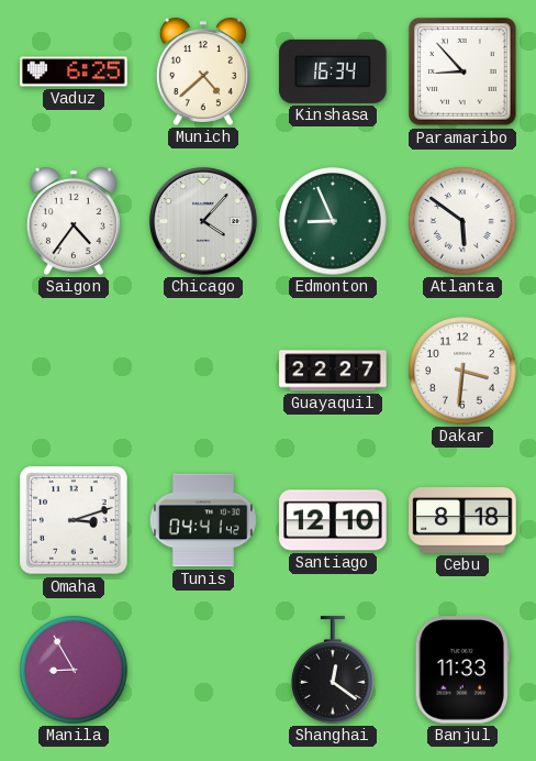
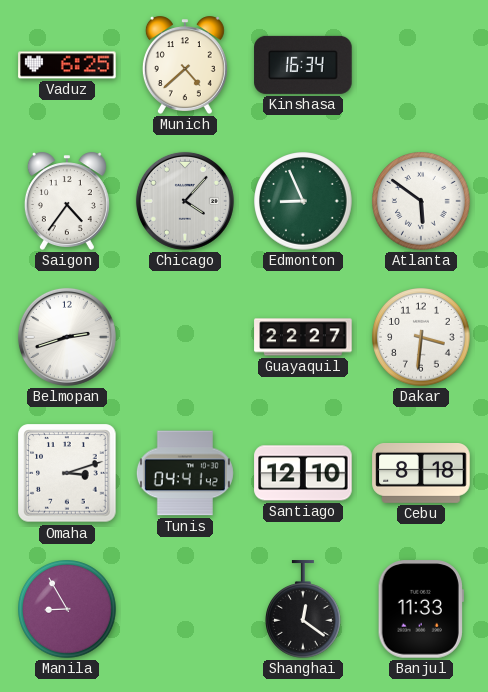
Paramaribo: 8:53 -> none (462, 71)
Belmopan: none -> 2:42 (67, 337)
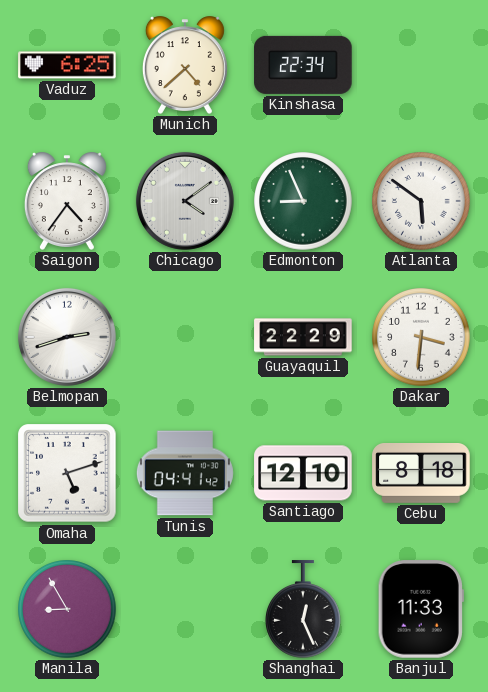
Kinshasa: 16:34 -> 22:34 (303, 65)
Chicago: 4:07 -> 4:09 (185, 201)
Guayaquil: 22:27 -> 22:29 (303, 337)
Omaha: 3:12 -> 5:12 (67, 473)
Shanghai: 12:21 -> 12:26 (304, 609)
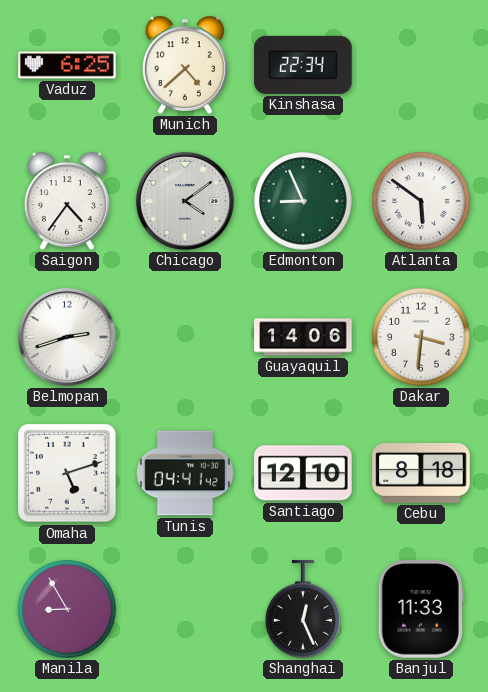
Guayaquil: 22:29 -> 14:06 (303, 337)
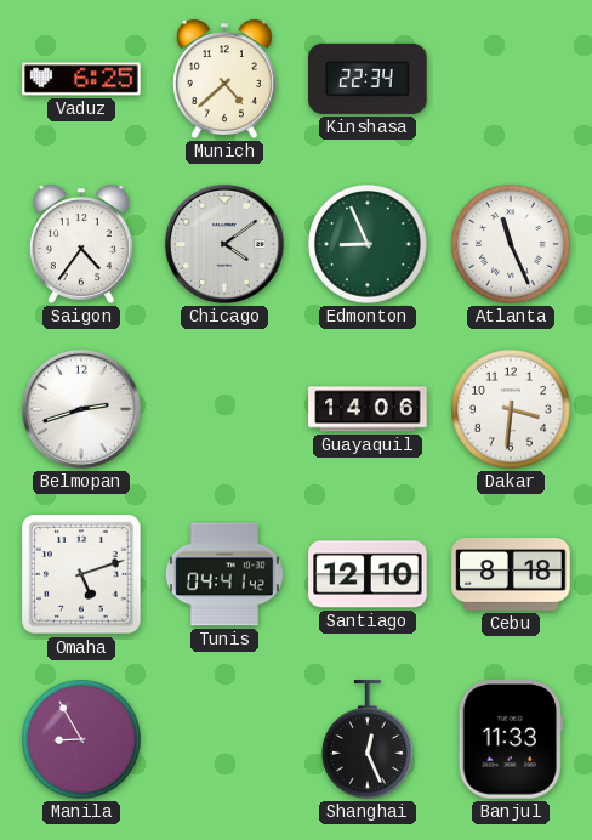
Atlanta: 5:51 -> 11:26 (511, 244)
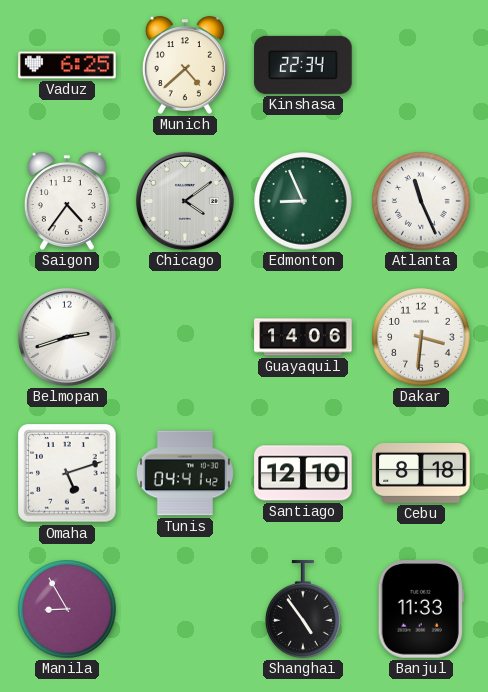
Shanghai: 12:26 -> 4:54 (304, 609)
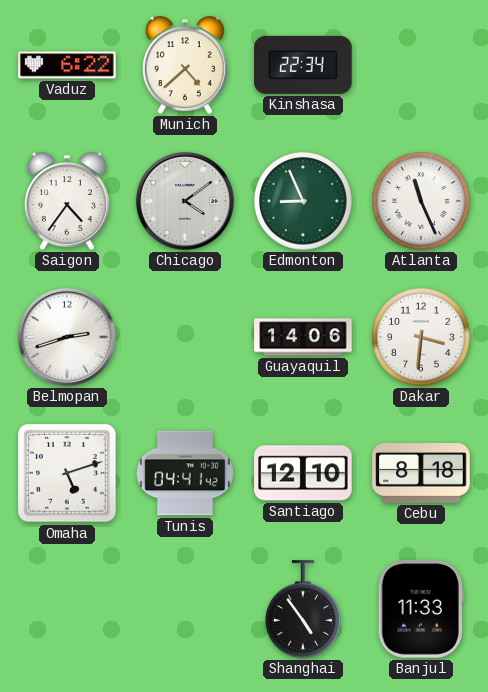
Vaduz: 6:25 -> 6:22 (67, 65)
Manila: 8:55 -> none (67, 609)
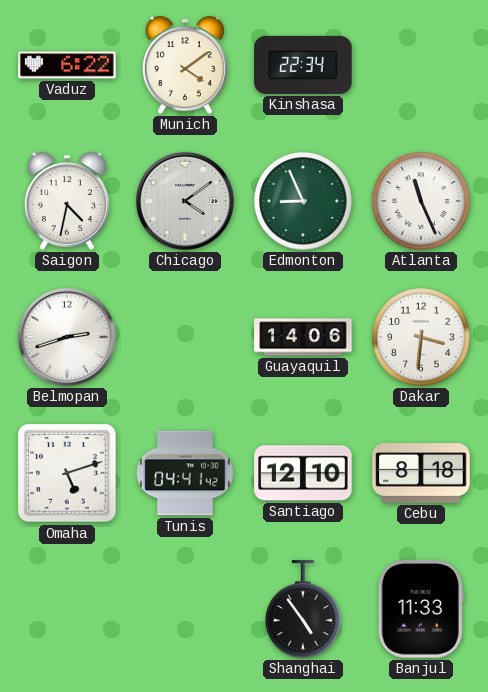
Munich: 4:38 -> 4:09 (185, 65)
Saigon: 4:36 -> 4:32 (67, 201)
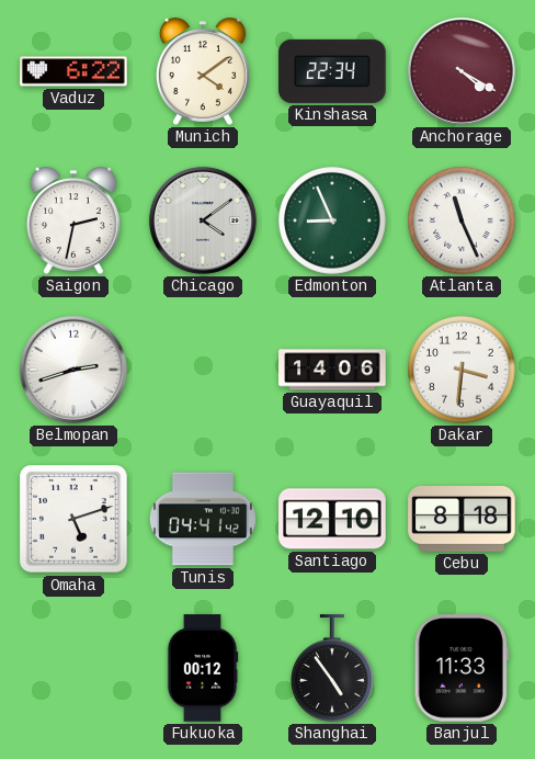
Anchorage: none -> 4:20 (462, 71)
Saigon: 4:32 -> 2:32 (73, 220)
Fukuoka: none -> 00:12 (203, 668)
